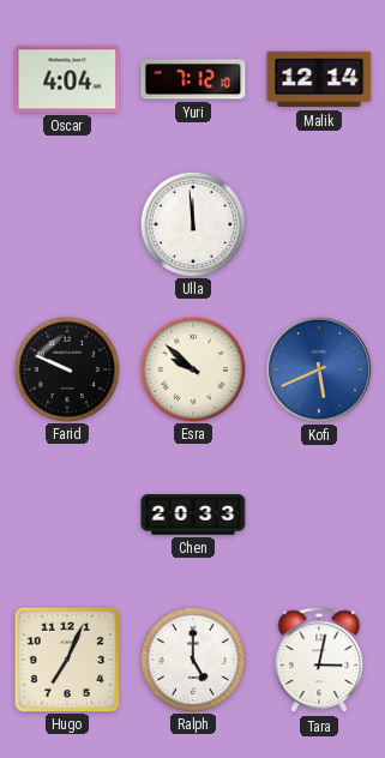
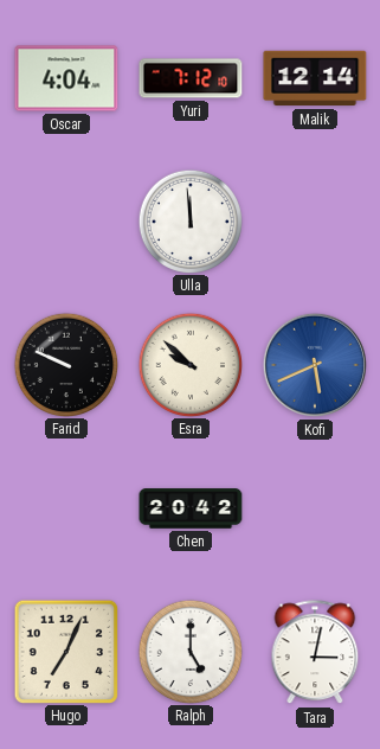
Chen: 20:33 -> 20:42 (191, 508)
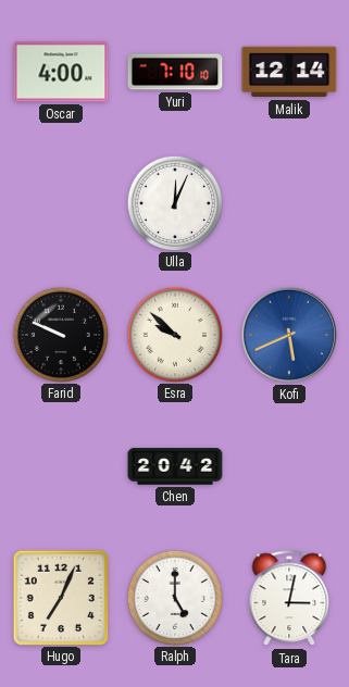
Oscar: 4:04 -> 4:00 (61, 72)
Yuri: 7:12 -> 7:10 (175, 72)
Ulla: 11:59 -> 12:04 (174, 202)
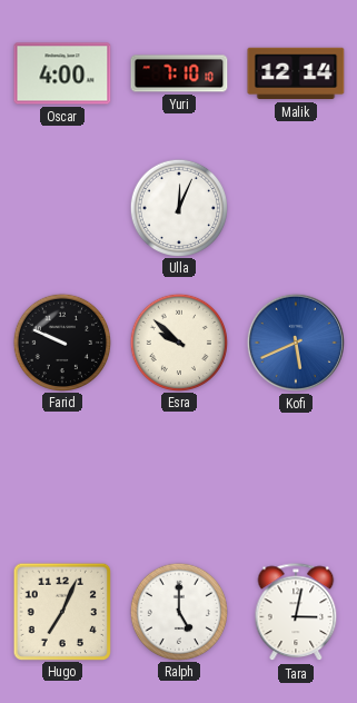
Chen: 20:42 -> none (175, 466)
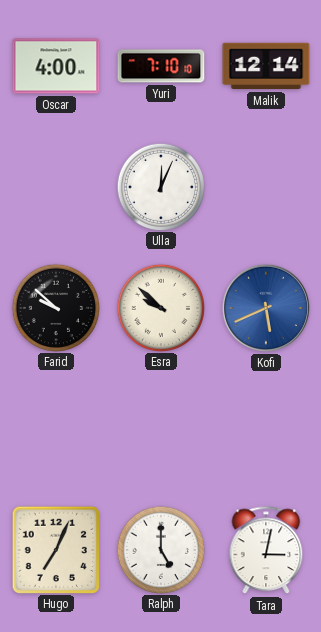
Farid: 9:49 -> 9:52 (55, 307)
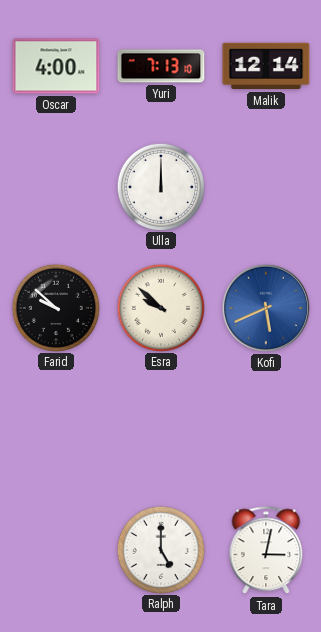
Yuri: 7:10 -> 7:13 (161, 66)
Ulla: 12:04 -> 12:00 (160, 186)
Hugo: 7:04 -> none (55, 549)
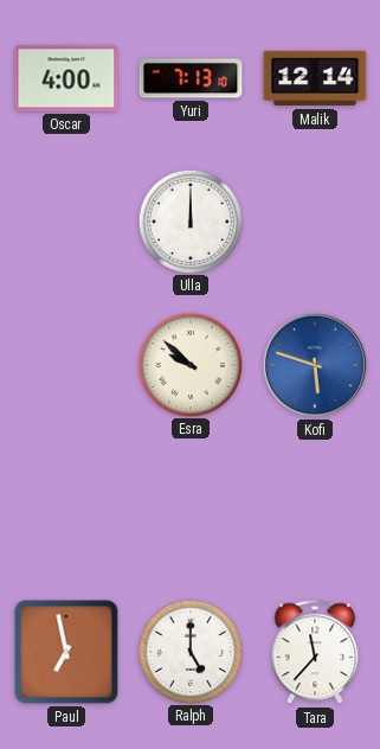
Farid: 9:52 -> none (55, 307)
Kofi: 5:41 -> 5:48 (315, 365)
Paul: none -> 6:58 (66, 652)
Tara: 3:02 -> 11:37 (315, 653)
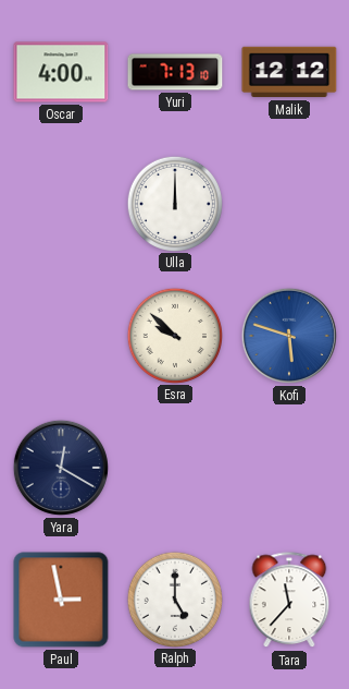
Malik: 12:14 -> 12:12 (289, 72)
Yara: none -> 12:20 (61, 468)
Paul: 6:58 -> 2:58 (61, 600)
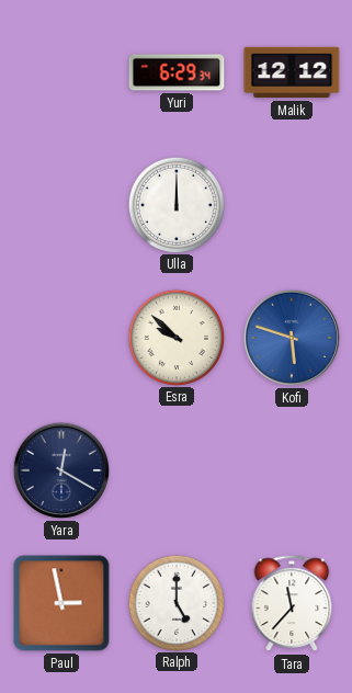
Oscar: 4:00 -> none (61, 72)
Yuri: 7:13 -> 6:29 (177, 72)
